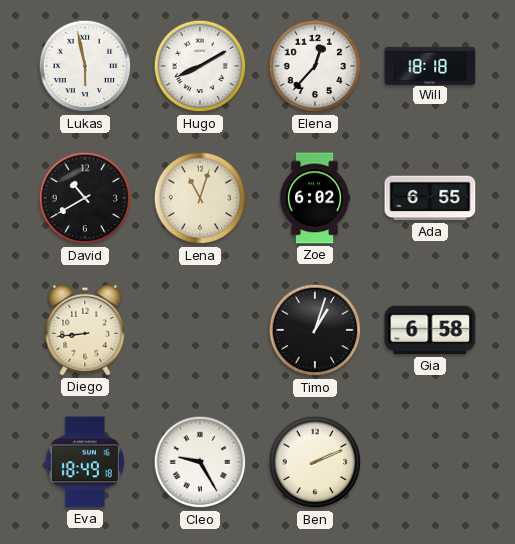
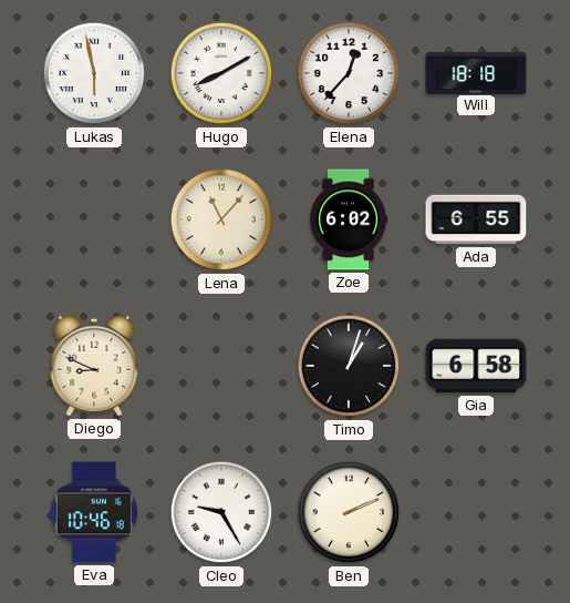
David: 10:40 -> none (85, 198)
Lena: 11:03 -> 11:07 (221, 219)
Diego: 8:44 -> 8:49 (94, 366)
Eva: 18:49 -> 10:46 (94, 512)
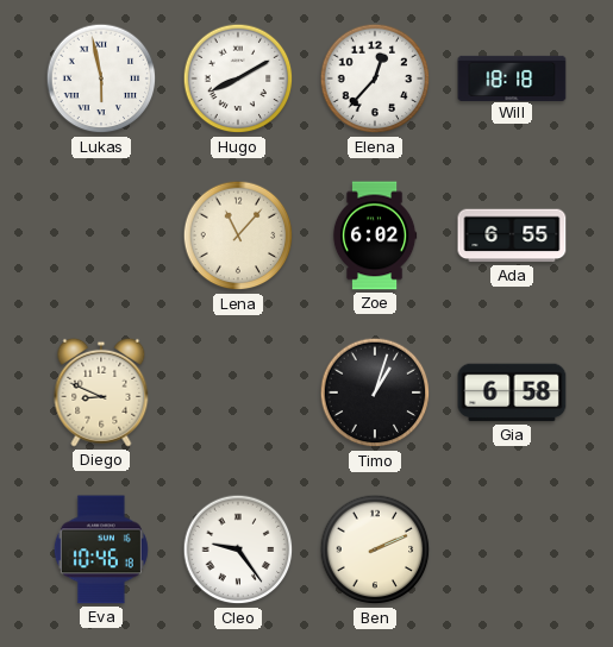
Cleo: 9:25 -> 9:24 (238, 549)
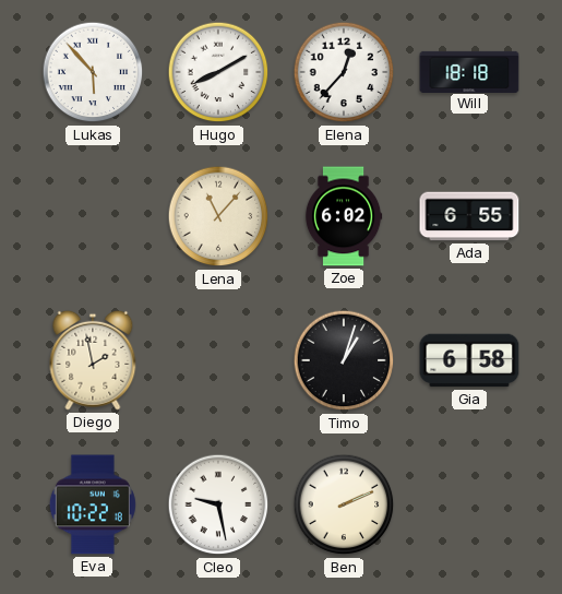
Lukas: 5:58 -> 5:53 (93, 72)
Diego: 8:49 -> 1:58 (93, 360)
Eva: 10:46 -> 10:22 (93, 504)
Cleo: 9:24 -> 9:28 (218, 504)
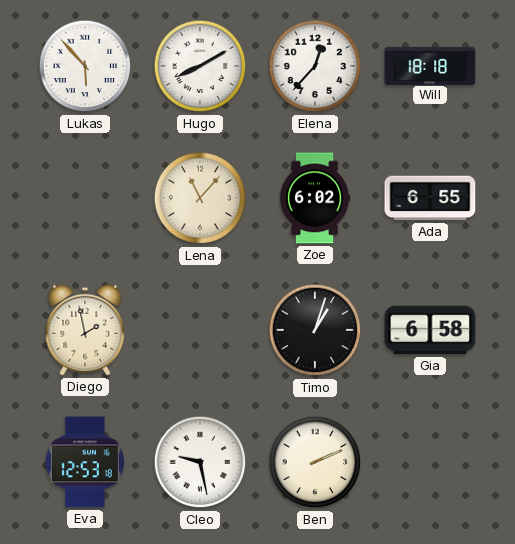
Eva: 10:22 -> 12:53 (85, 462)
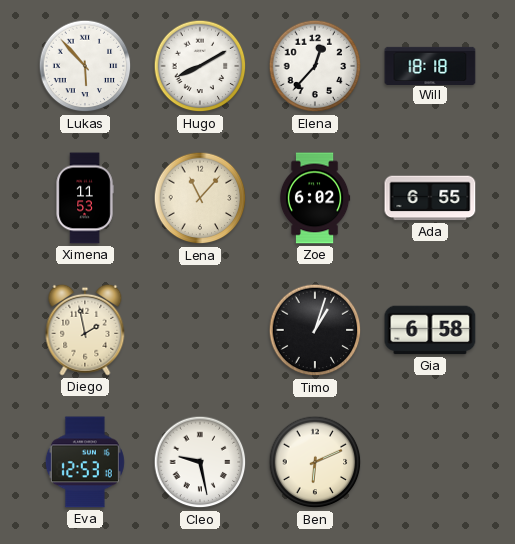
Ximena: none -> 11:53 (85, 198)
Ben: 2:11 -> 6:11 (315, 462)
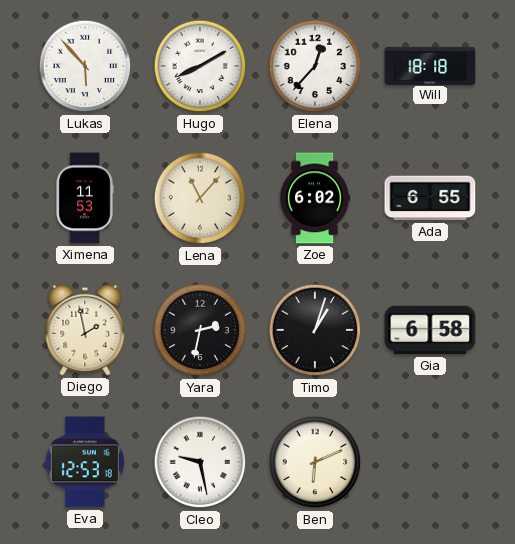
Yara: none -> 2:32 (200, 330)
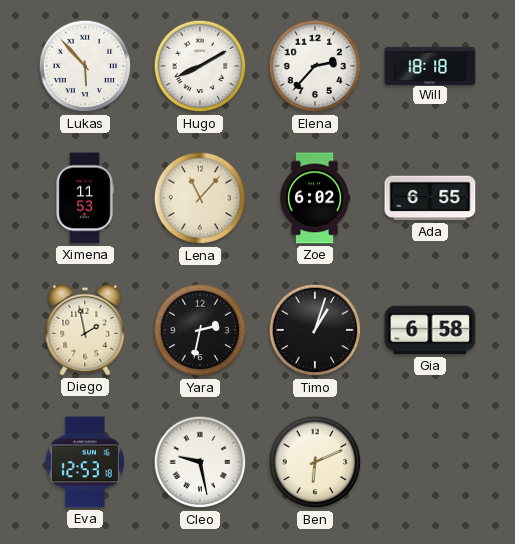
Elena: 12:37 -> 2:37 (315, 66)
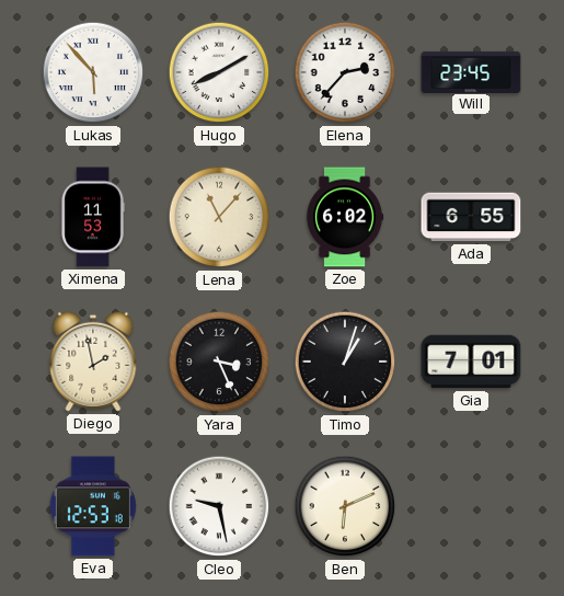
Will: 18:18 -> 23:45 (471, 71)
Yara: 2:32 -> 3:26 (219, 362)
Gia: 6:58 -> 7:01 (471, 362)
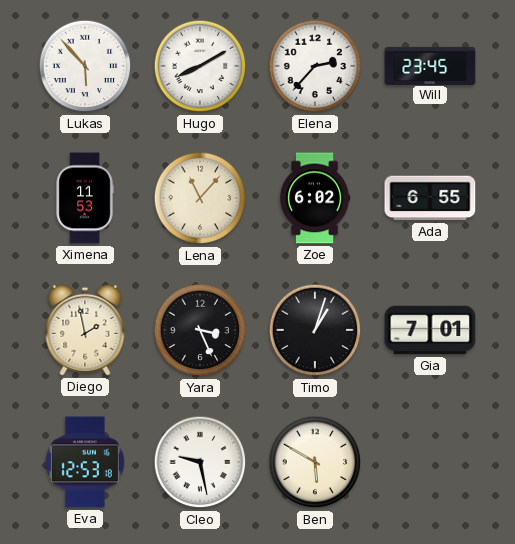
Ben: 6:11 -> 5:50 (315, 462)
